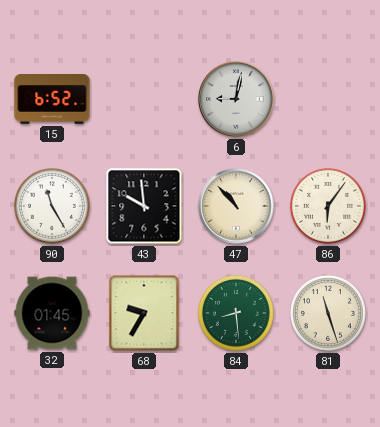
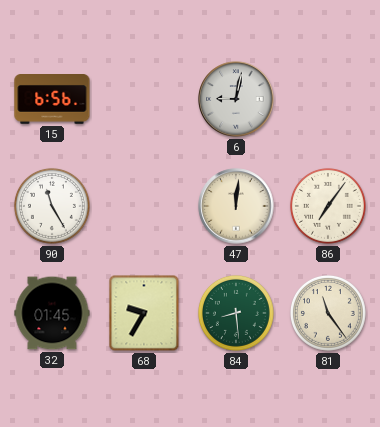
15: 6:52 -> 6:56 (52, 100)
43: 9:59 -> none (144, 206)
47: 10:53 -> 12:01 (236, 206)
86: 6:06 -> 7:06 (328, 206)
81: 11:27 -> 11:24 (328, 313)
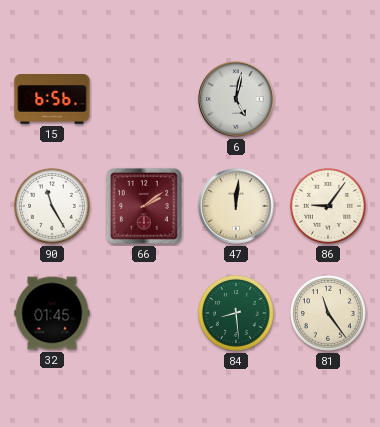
6: 9:02 -> 5:02 (236, 99)
66: none -> 2:09 (144, 206)
86: 7:06 -> 9:06 (328, 206)
68: 9:35 -> none (144, 313)
